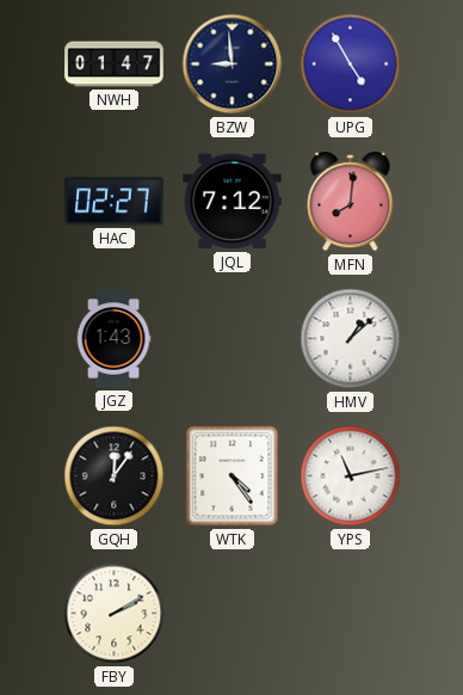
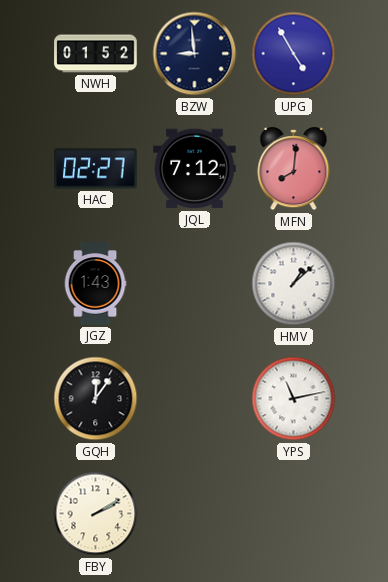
NWH: 01:47 -> 01:52 (96, 54)
WTK: 4:24 -> none (233, 476)
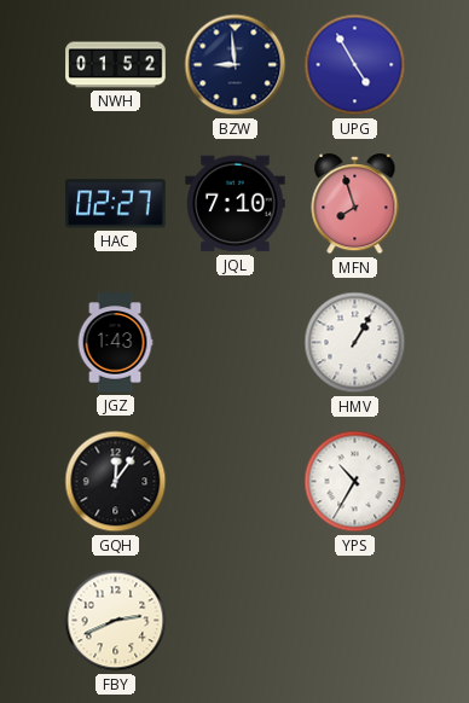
JQL: 7:12 -> 7:10 (236, 204)
MFN: 8:01 -> 7:57 (355, 204)
HMV: 1:08 -> 1:05 (355, 343)
YPS: 11:13 -> 10:35 (355, 482)
FBY: 2:10 -> 2:41 (116, 621)
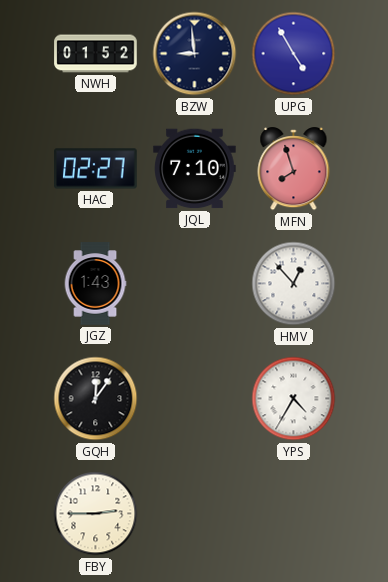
HMV: 1:05 -> 12:53 (294, 284)
YPS: 10:35 -> 4:35 (294, 399)
FBY: 2:41 -> 2:45 (96, 514)
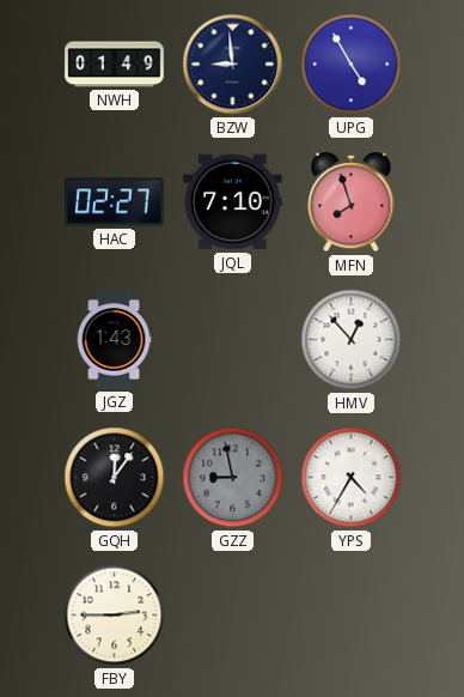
NWH: 01:52 -> 01:49 (115, 65)
GZZ: none -> 8:58 (233, 478)
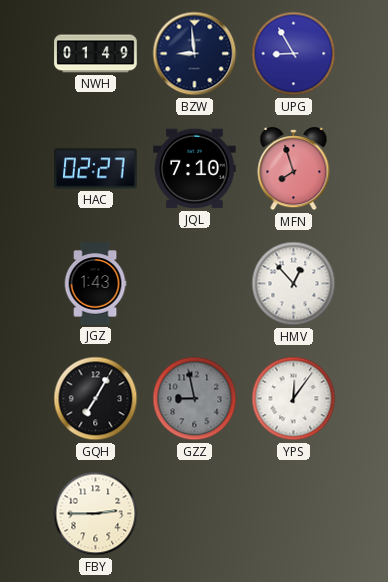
UPG: 4:55 -> 8:55 (294, 54)
GQH: 12:06 -> 7:05 (96, 399)
YPS: 4:35 -> 12:06 (294, 399)
